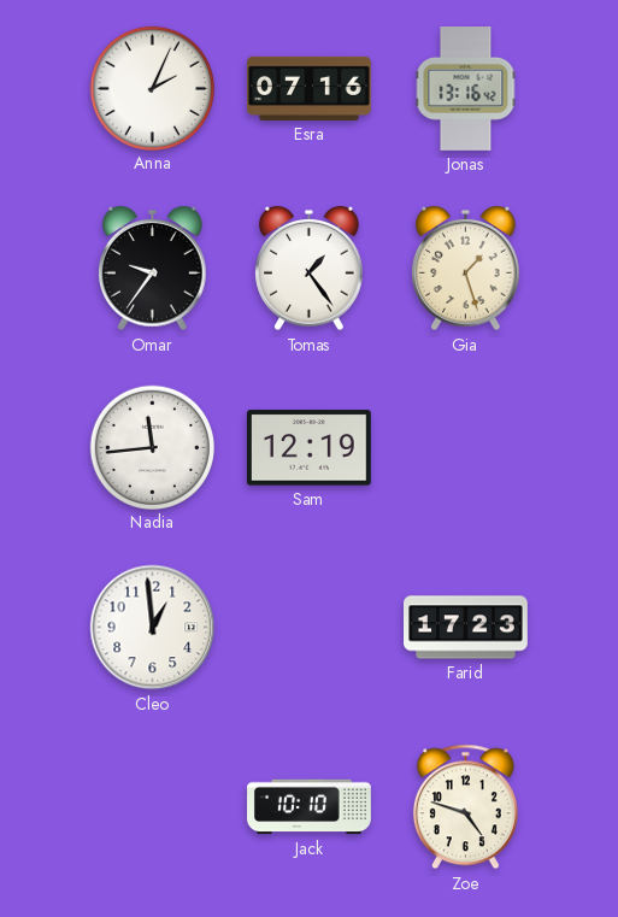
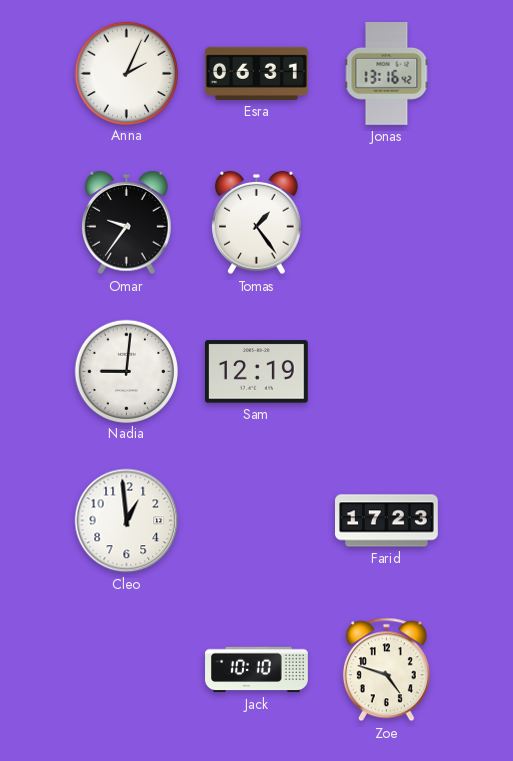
Esra: 07:16 -> 06:31 (257, 73)
Gia: 1:27 -> none (466, 269)
Nadia: 11:44 -> 9:01 (126, 371)
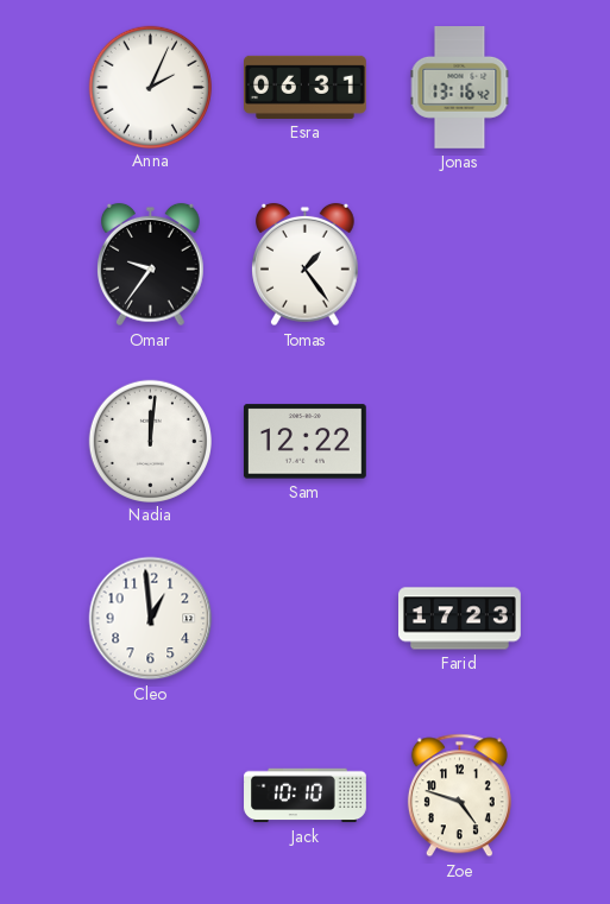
Nadia: 9:01 -> 12:01 (150, 441)
Sam: 12:19 -> 12:22 (304, 442)
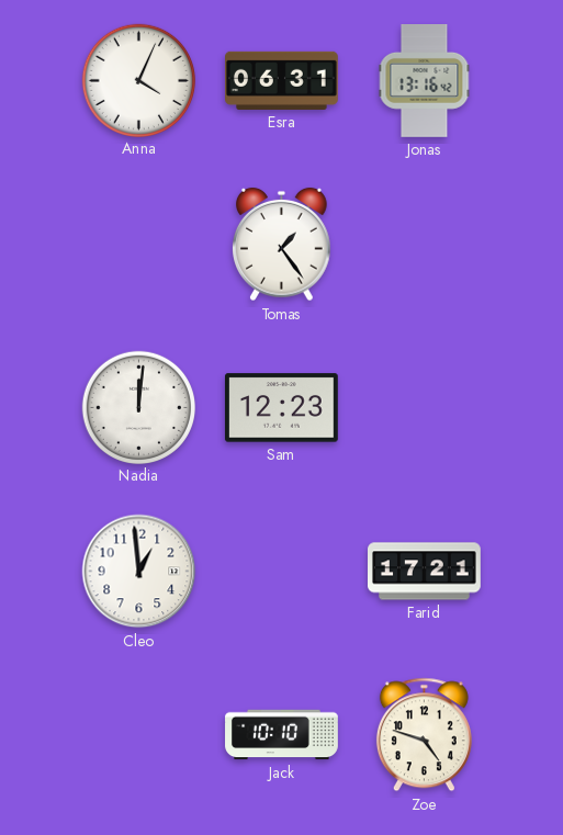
Anna: 2:04 -> 4:04 (138, 80)
Omar: 9:36 -> none (151, 265)
Sam: 12:22 -> 12:23 (281, 408)
Farid: 17:23 -> 17:21 (425, 572)
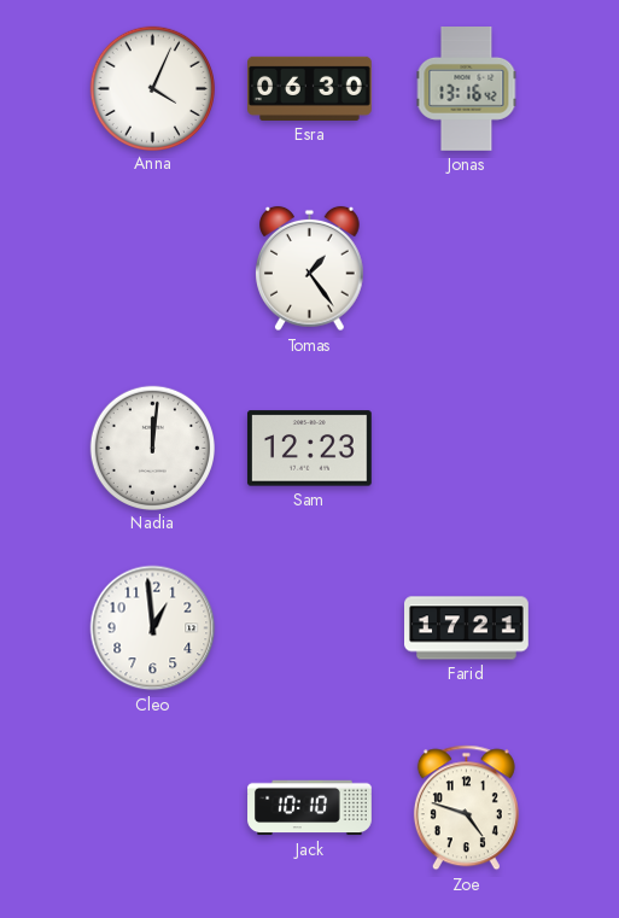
Esra: 06:31 -> 06:30 (310, 88)
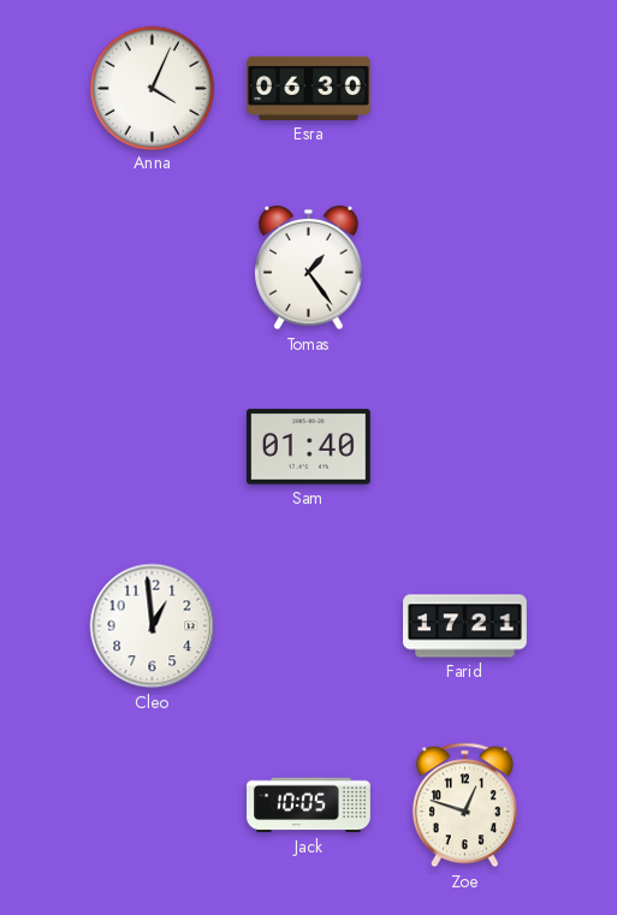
Jonas: 13:16 -> none (467, 89)
Nadia: 12:01 -> none (152, 448)
Sam: 12:23 -> 01:40 (308, 447)
Jack: 10:10 -> 10:05 (309, 806)
Zoe: 4:48 -> 12:48 (464, 806)
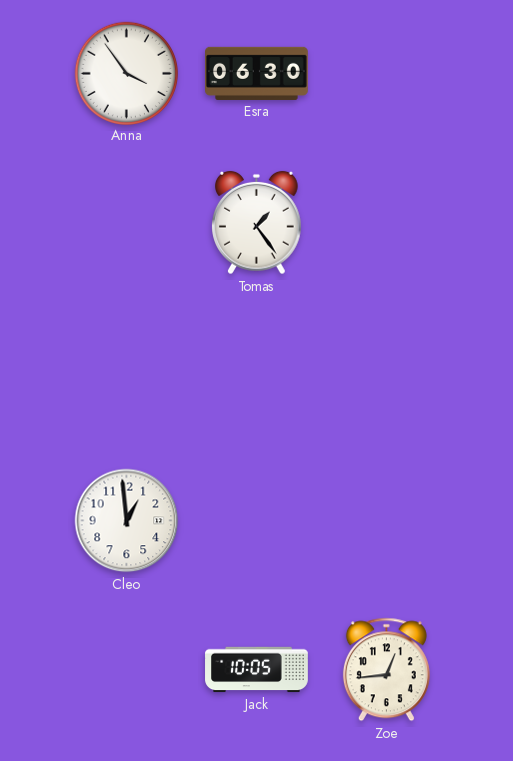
Anna: 4:04 -> 3:54 (126, 73)
Sam: 01:40 -> none (308, 447)
Farid: 17:21 -> none (465, 626)
Zoe: 12:48 -> 12:44 (386, 670)
